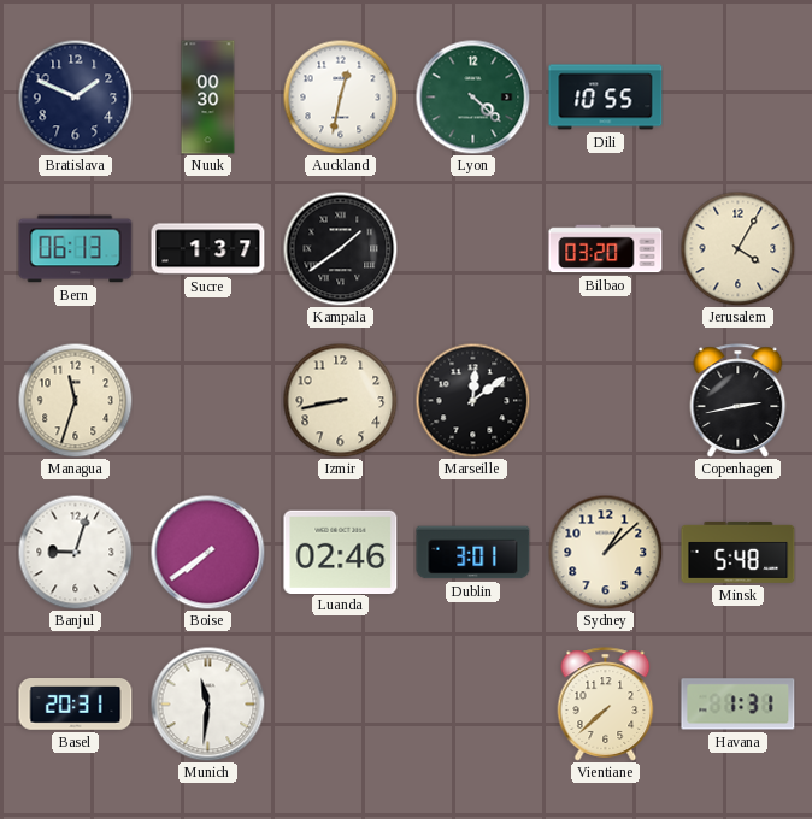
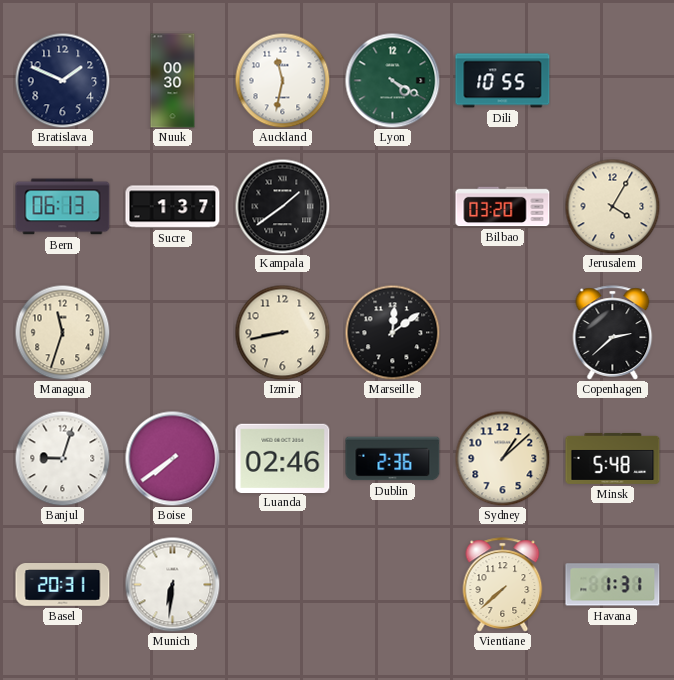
Auckland: 12:32 -> 11:32 (282, 80)
Lyon: 4:22 -> 4:20 (392, 80)
Copenhagen: 2:43 -> 2:38 (613, 333)
Dublin: 3:01 -> 2:36 (393, 459)
Munich: 11:31 -> 6:31 (172, 584)
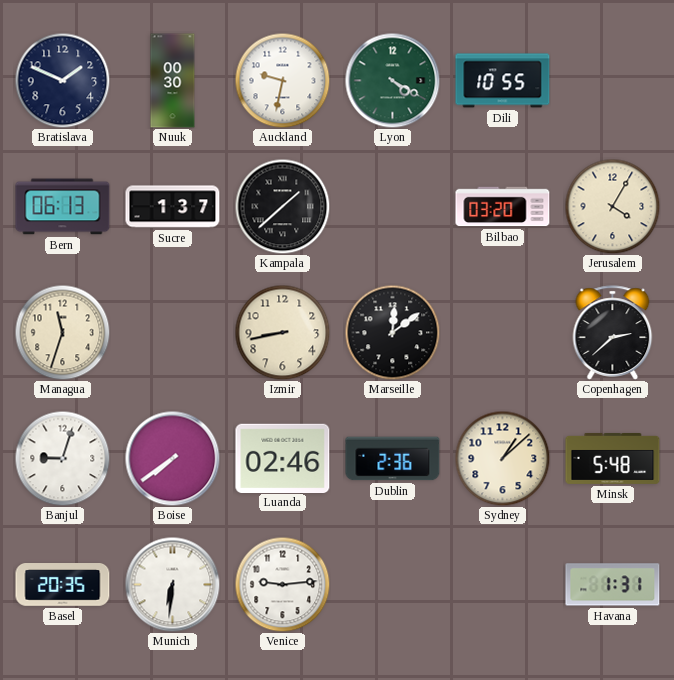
Auckland: 11:32 -> 9:32 (282, 80)
Kampala: 1:39 -> 1:38 (282, 206)
Basel: 20:31 -> 20:35 (63, 585)
Venice: none -> 9:14 (282, 584)
Vientiane: 7:38 -> none (503, 585)
